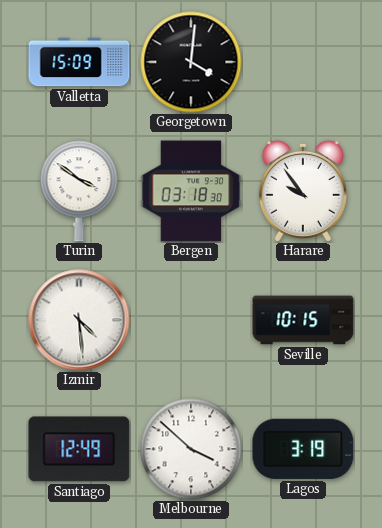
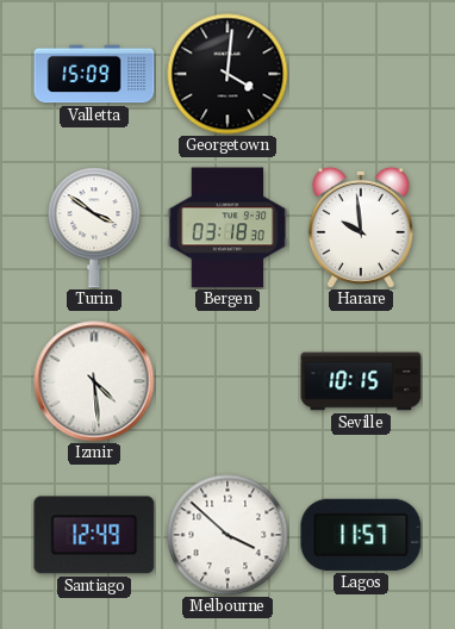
Harare: 9:54 -> 9:59 (361, 228)
Lagos: 3:19 -> 11:57 (361, 535)
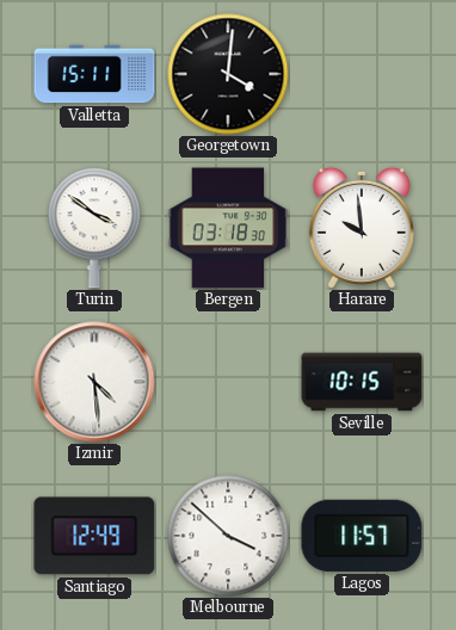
Valletta: 15:09 -> 15:11 (94, 74)
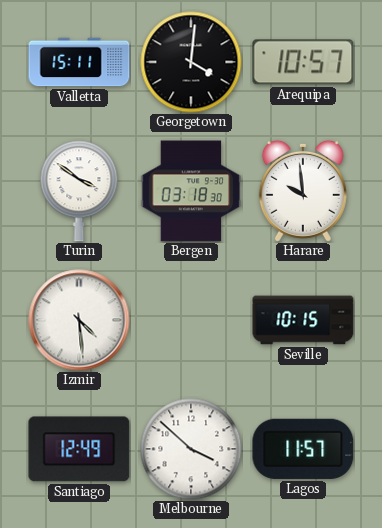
Arequipa: none -> 10:57 (303, 62)
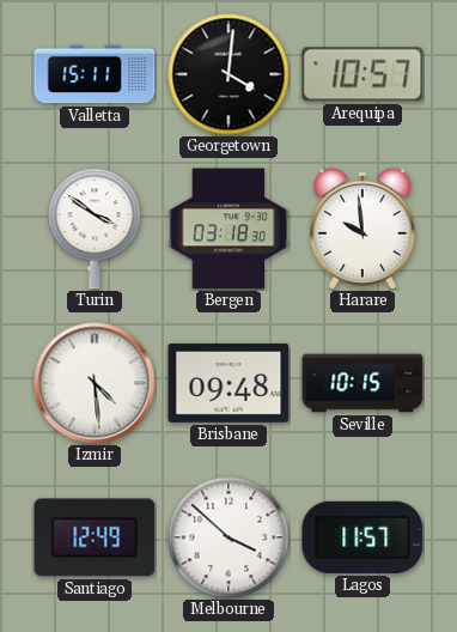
Brisbane: none -> 09:48 (228, 383)
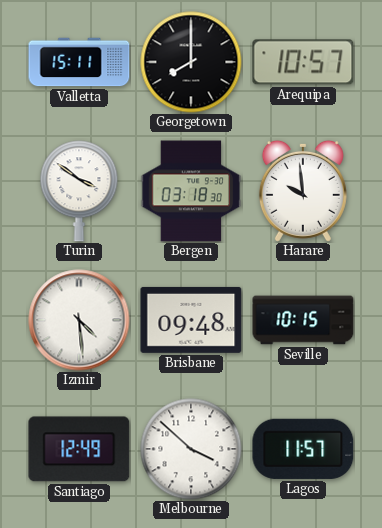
Georgetown: 4:01 -> 8:00 (191, 62)
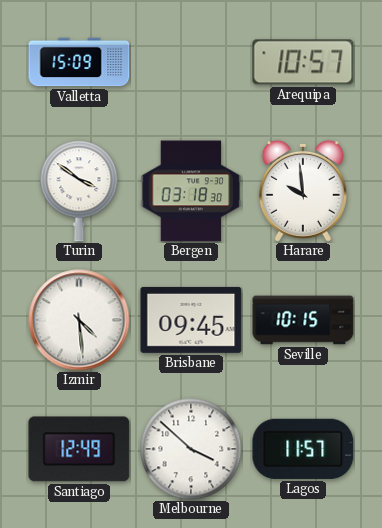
Valletta: 15:11 -> 15:09 (79, 62)
Georgetown: 8:00 -> none (191, 62)
Brisbane: 09:48 -> 09:45 (191, 320)
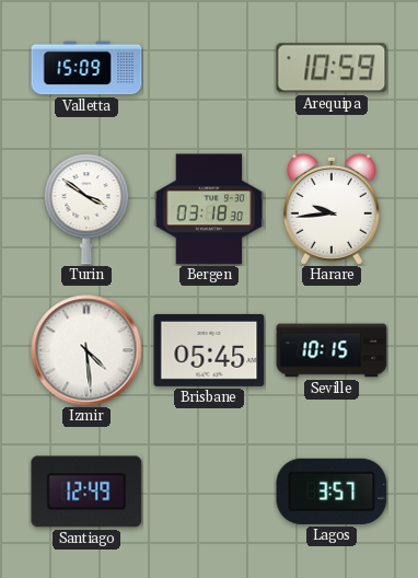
Arequipa: 10:57 -> 10:59 (332, 68)
Harare: 9:59 -> 9:44 (332, 209)
Brisbane: 09:45 -> 05:45 (209, 350)
Melbourne: 3:52 -> none (191, 449)
Lagos: 11:57 -> 3:57 (332, 492)
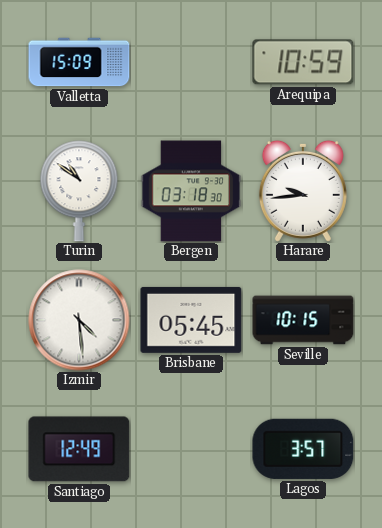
Turin: 3:51 -> 10:51 (79, 191)
